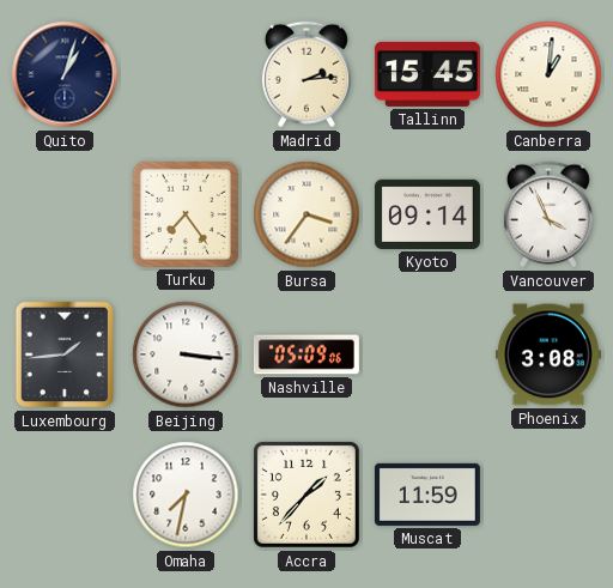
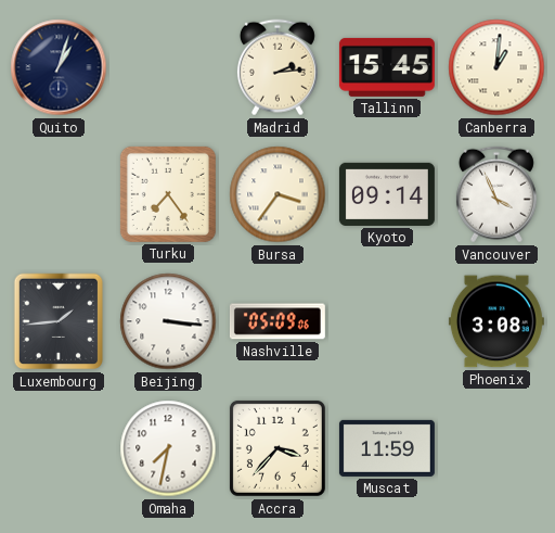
Accra: 1:37 -> 3:37 (277, 448)
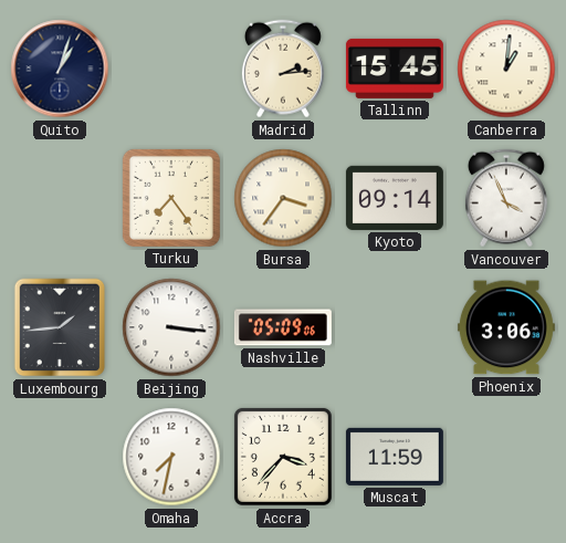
Phoenix: 3:08 -> 3:06 (506, 327)
